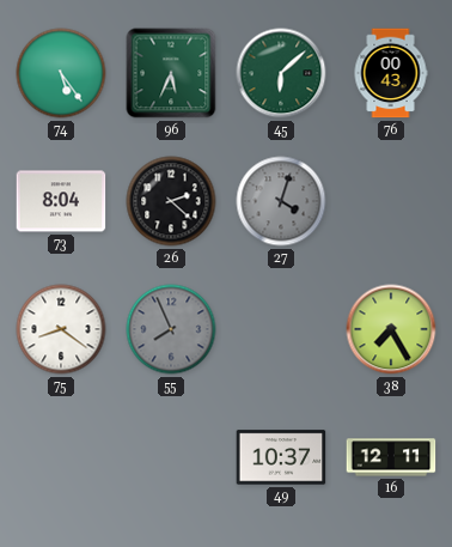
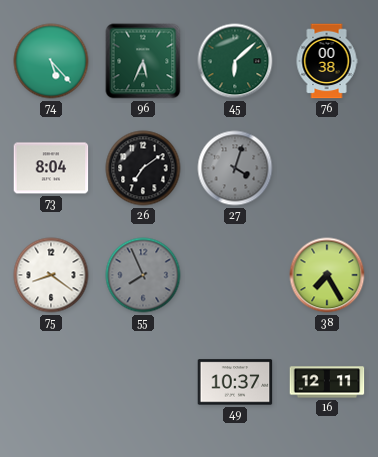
74: 5:24 -> 5:23 (51, 61)
76: 00:43 -> 00:38 (327, 61)
26: 2:22 -> 7:09 (143, 168)
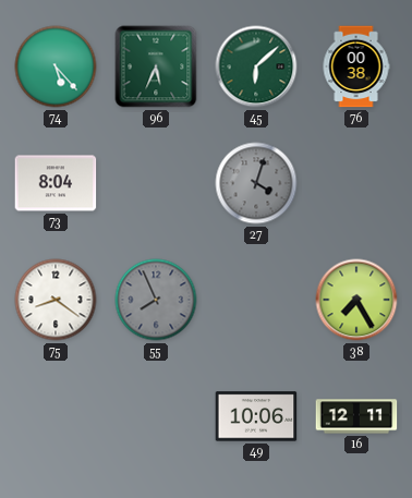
26: 7:09 -> none (143, 168)
49: 10:37 -> 10:06 (256, 416)
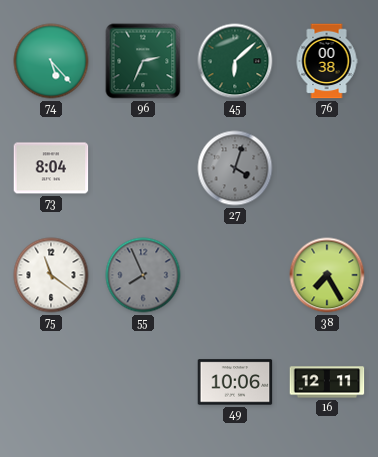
96: 5:34 -> 2:34 (143, 61)
75: 8:21 -> 11:21 (51, 275)
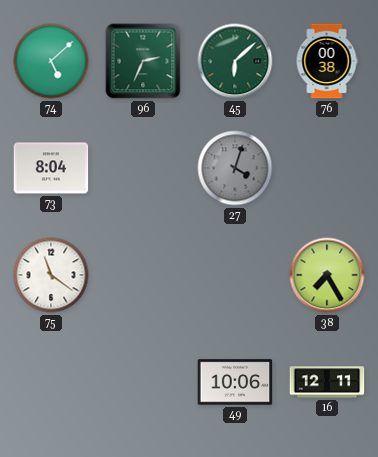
74: 5:23 -> 5:08 (51, 61)
55: 7:56 -> none (143, 275)
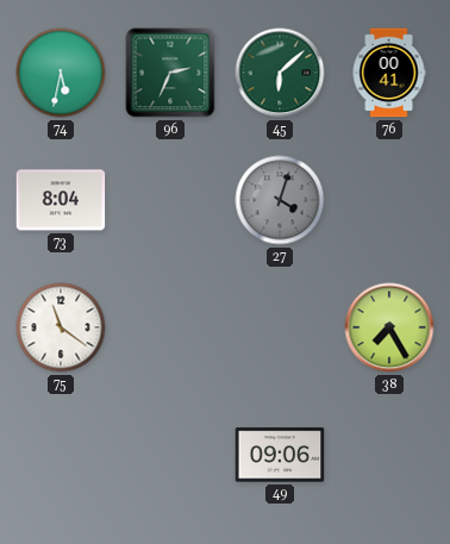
74: 5:08 -> 5:32 (61, 73)
76: 00:38 -> 00:41 (389, 73)
49: 10:06 -> 09:06 (280, 455)
16: 12:11 -> none (327, 382)
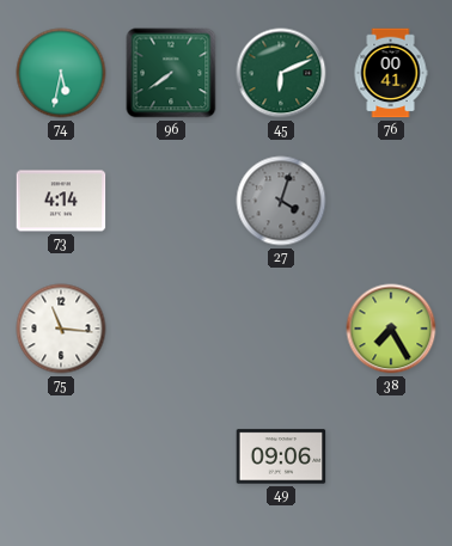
96: 2:34 -> 7:39 (171, 73)
45: 6:08 -> 6:11 (281, 73)
73: 8:04 -> 4:14 (61, 201)
75: 11:21 -> 11:16 (61, 329)
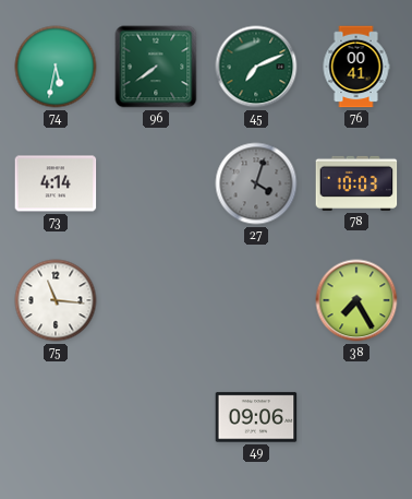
45: 6:11 -> 7:11 (256, 67)
78: none -> 10:03 (356, 183)
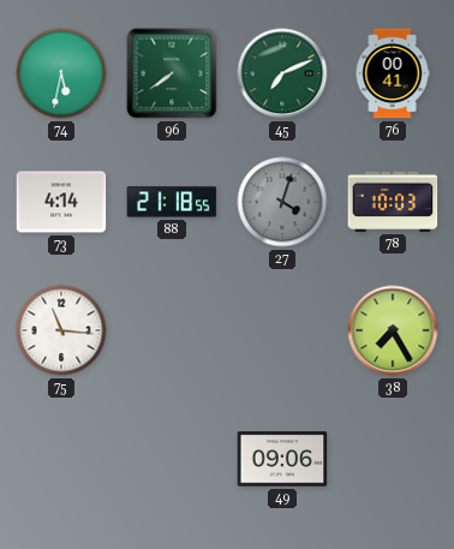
88: none -> 21:18 (172, 202)
